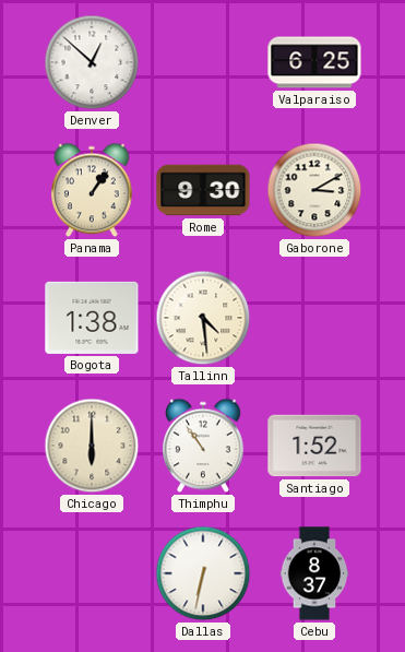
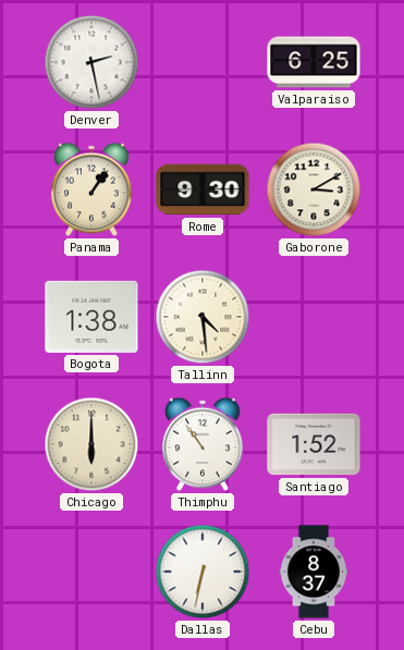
Denver: 12:52 -> 2:28 (91, 62)
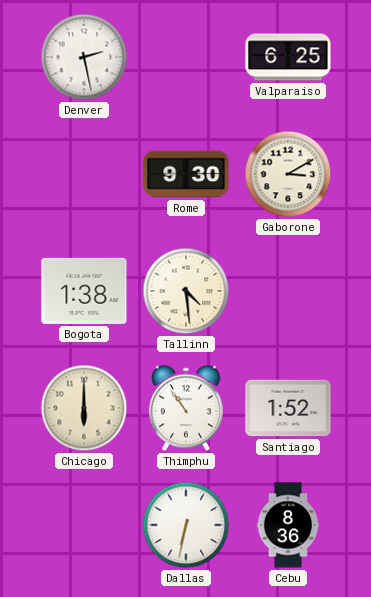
Panama: 1:06 -> none (91, 189)
Cebu: 8:37 -> 8:36 (288, 525)
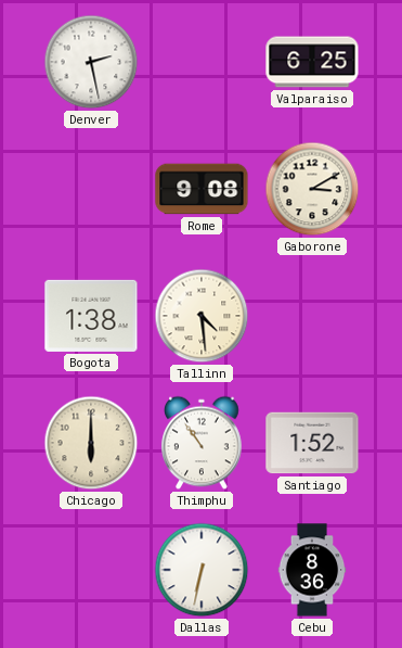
Rome: 9:30 -> 9:08 (202, 189)
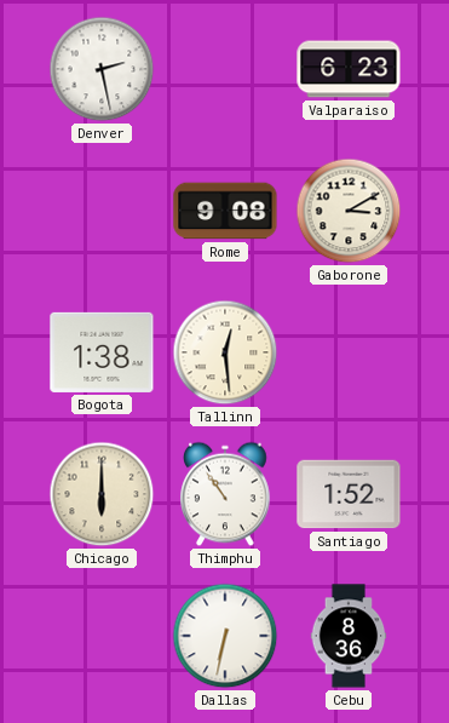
Valparaiso: 6:25 -> 6:23 (349, 69)
Tallinn: 4:29 -> 12:29 (225, 352)
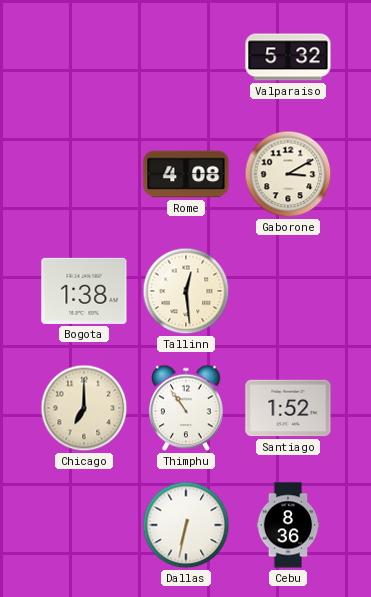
Denver: 2:28 -> none (102, 69)
Valparaiso: 6:23 -> 5:32 (288, 57)
Rome: 9:08 -> 4:08 (186, 174)
Chicago: 6:00 -> 7:00 (84, 408)
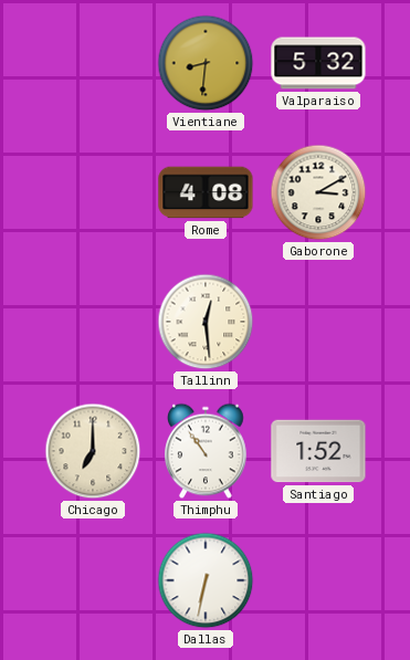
Vientiane: none -> 8:31 (206, 63)
Bogota: 1:38 -> none (84, 291)
Cebu: 8:36 -> none (288, 525)
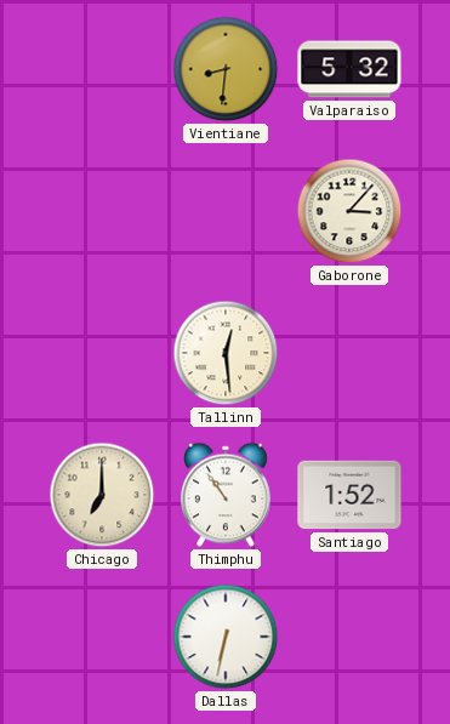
Rome: 4:08 -> none (206, 192)
Gaborone: 3:10 -> 3:07 (349, 211)
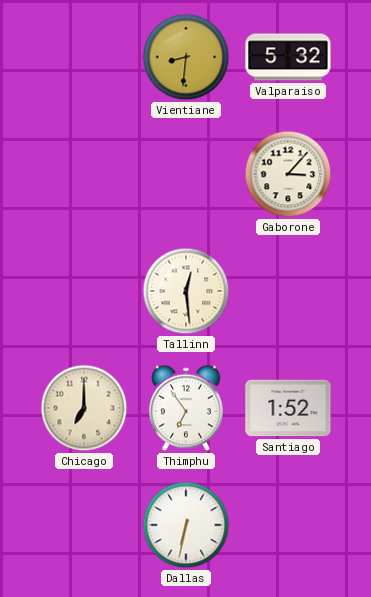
Thimphu: 10:54 -> 6:54 (186, 408)
